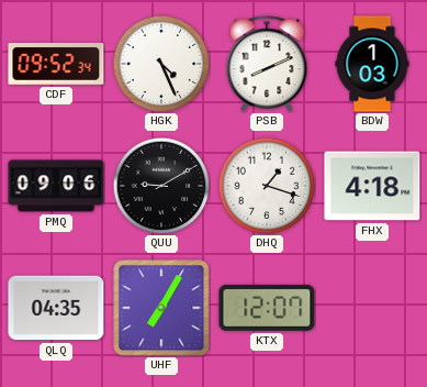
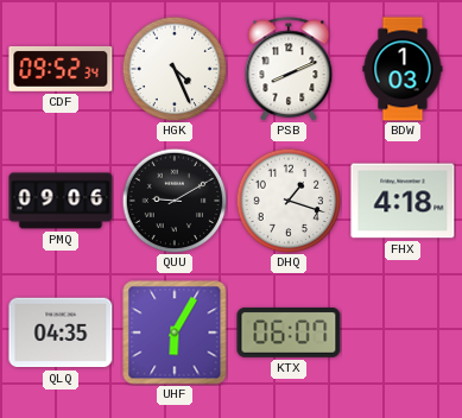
UHF: 7:05 -> 6:05 (175, 332)
KTX: 12:07 -> 06:07 (289, 332)
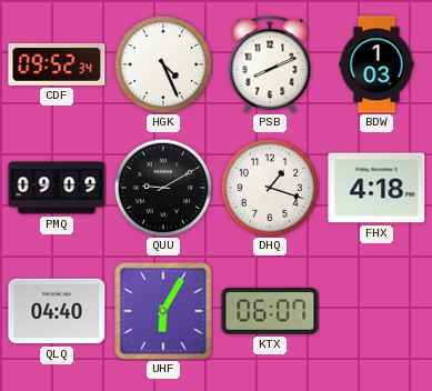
PMQ: 09:06 -> 09:09 (57, 188)
QLQ: 04:35 -> 04:40 (57, 311)
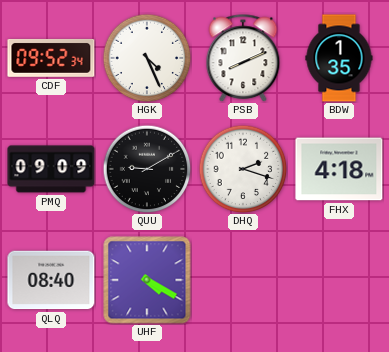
BDW: 1:03 -> 1:35 (339, 58)
DHQ: 1:18 -> 2:18 (243, 169)
QLQ: 04:40 -> 08:40 (51, 280)
UHF: 6:05 -> 4:20 (147, 280)
KTX: 06:07 -> none (270, 311)
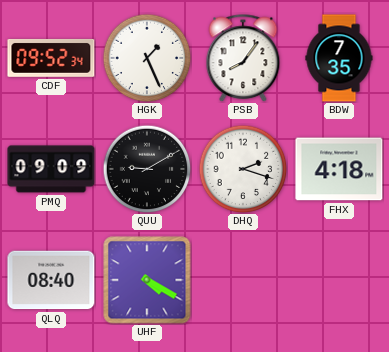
HGK: 4:26 -> 1:26 (147, 58)
PSB: 8:11 -> 8:06 (243, 58)
BDW: 1:35 -> 7:35 (339, 58)
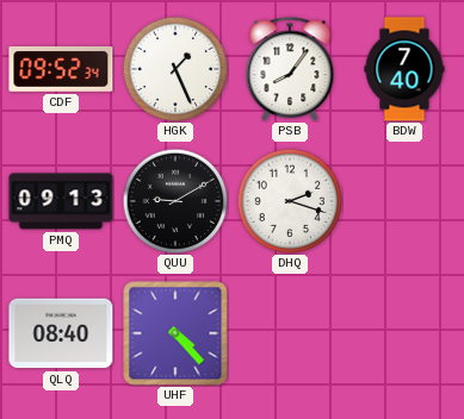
BDW: 7:35 -> 7:40 (404, 69)
PMQ: 09:09 -> 09:13 (61, 201)
FHX: 4:18 -> none (339, 169)
UHF: 4:20 -> 4:23 (175, 333)
